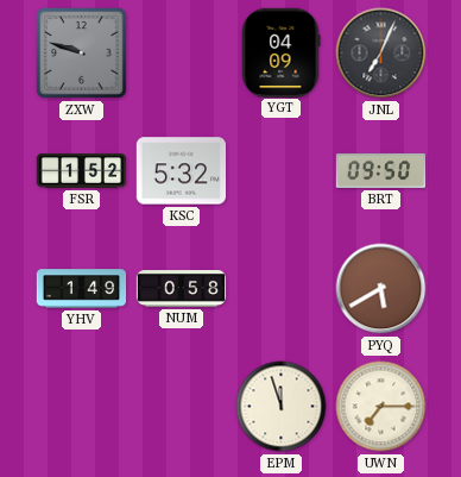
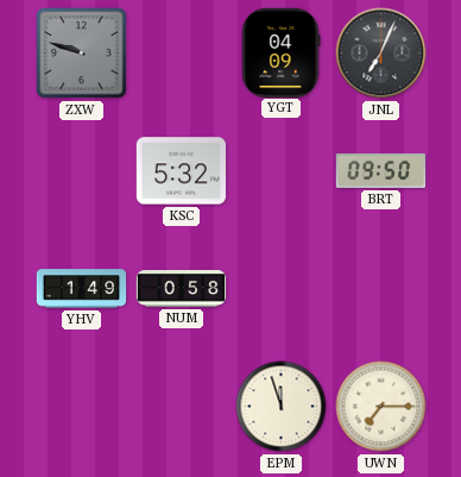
FSR: 1:52 -> none (82, 171)
PYQ: 5:40 -> none (381, 289)
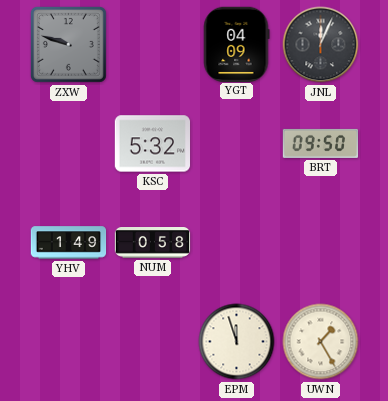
JNL: 7:04 -> 12:04 (321, 45)
UWN: 7:15 -> 1:25 (321, 342)
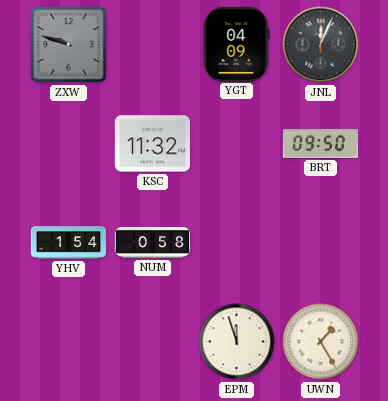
KSC: 5:32 -> 11:32 (153, 144)
YHV: 1:49 -> 1:54 (69, 243)
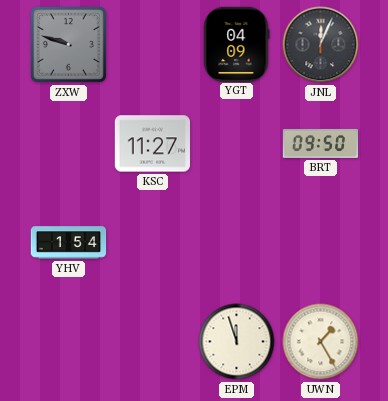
KSC: 11:32 -> 11:27 (153, 144)
NUM: 0:58 -> none (153, 243)
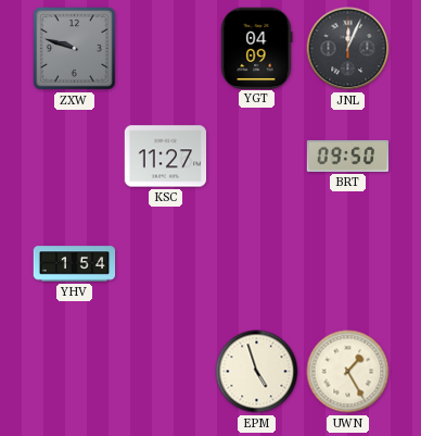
EPM: 11:57 -> 4:57 (257, 372)
